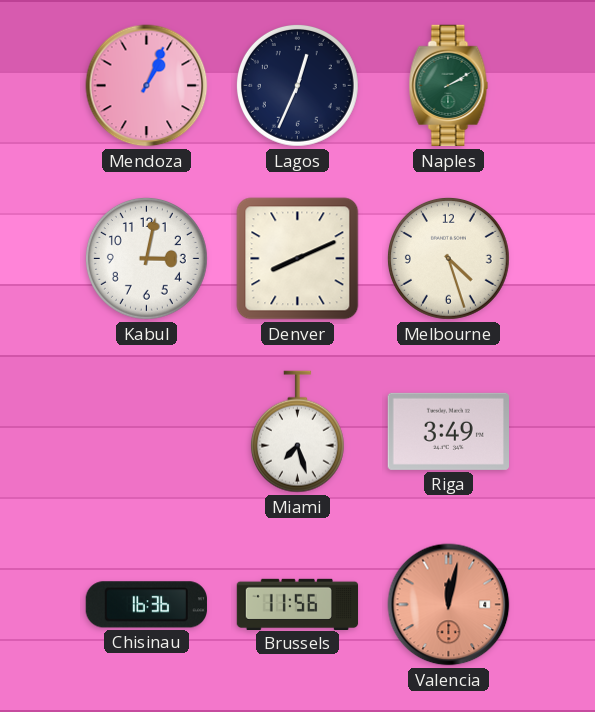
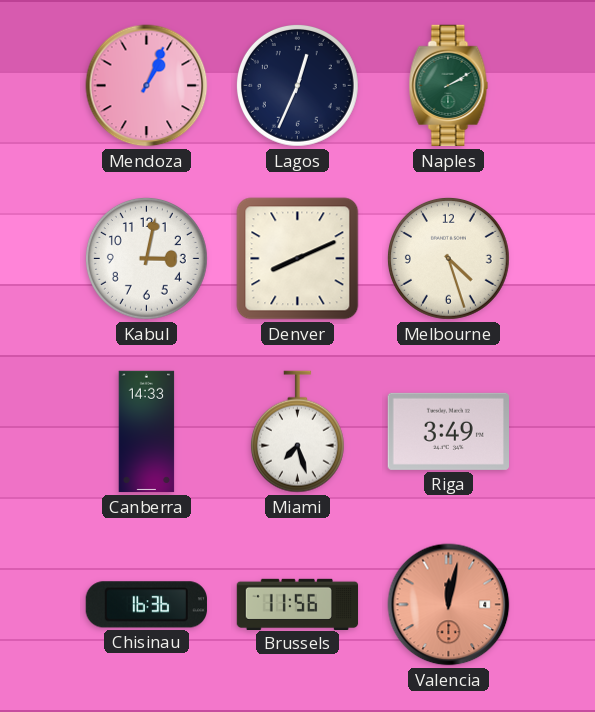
Canberra: none -> 14:33 (147, 432)
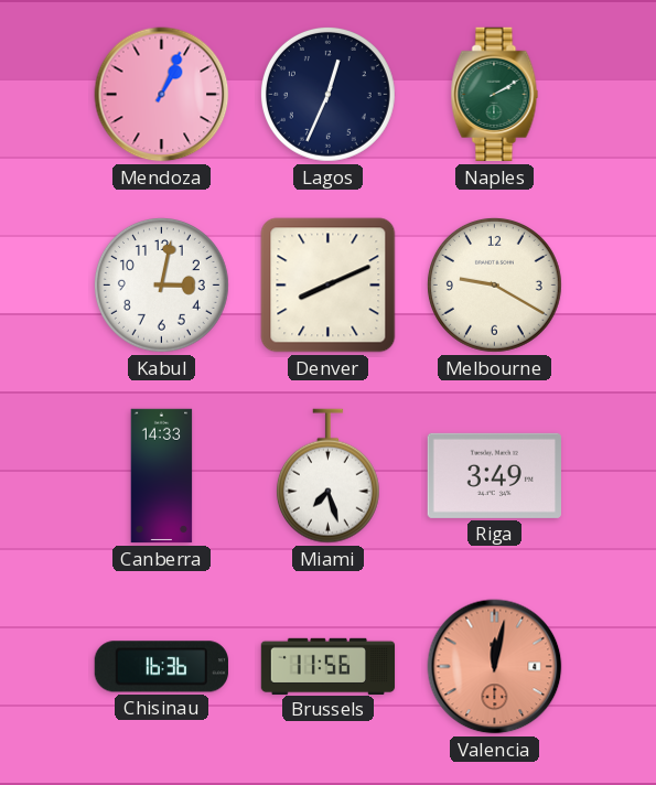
Melbourne: 4:27 -> 9:20 (494, 284)
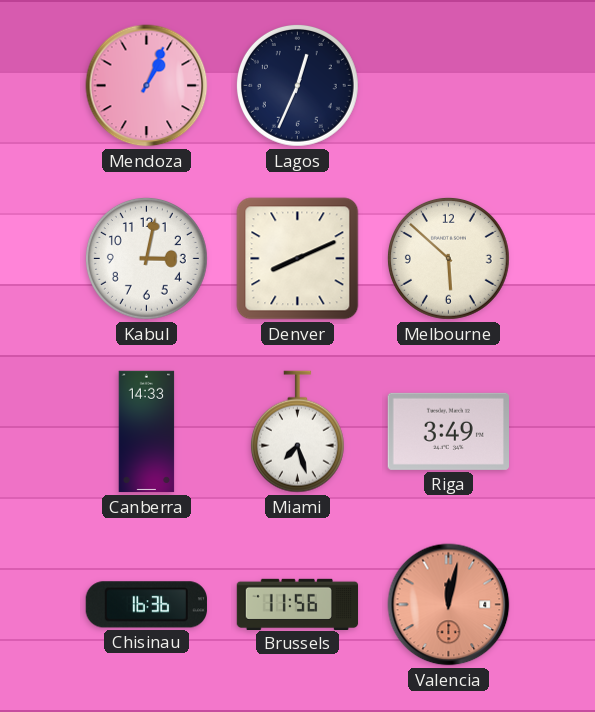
Naples: 2:10 -> none (495, 95)
Melbourne: 9:20 -> 5:52 (448, 258)
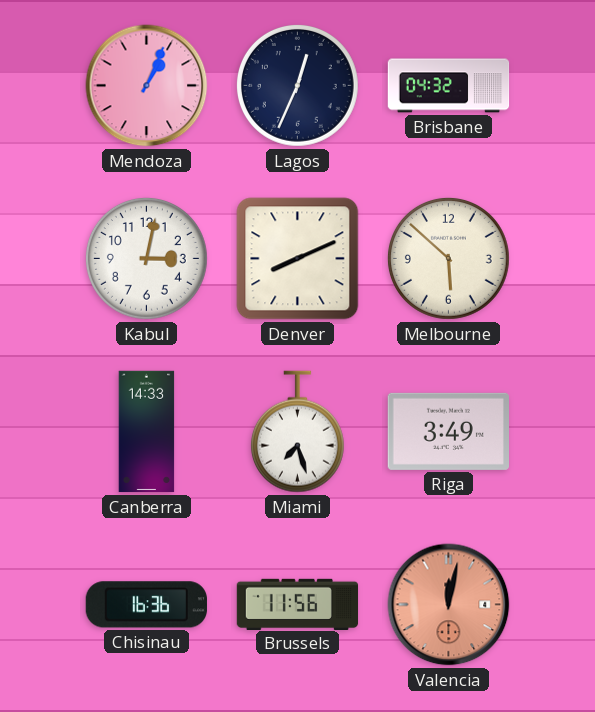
Brisbane: none -> 04:32 (449, 86)
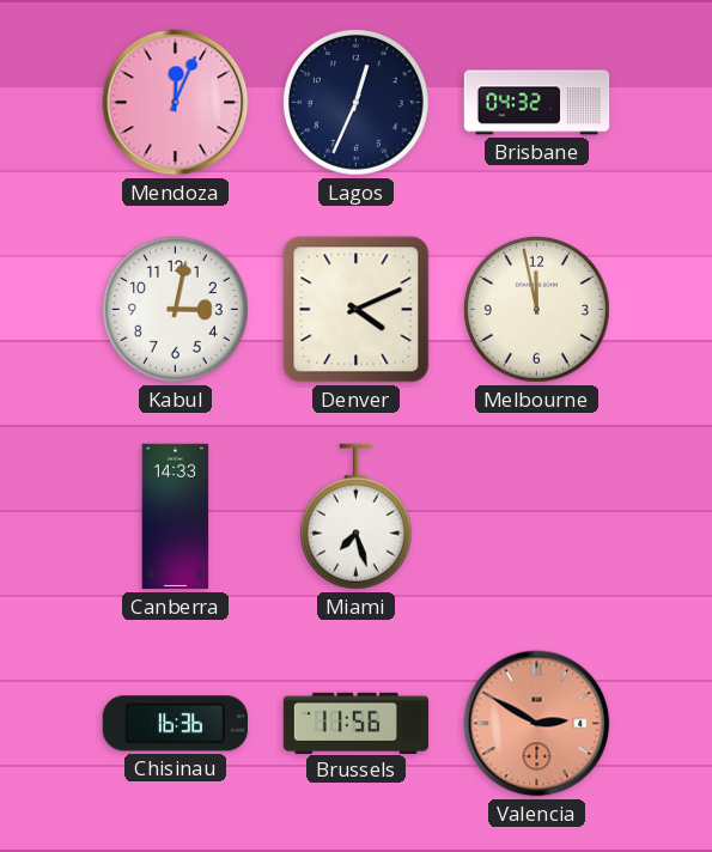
Mendoza: 1:04 -> 12:04 (176, 103)
Denver: 8:11 -> 4:11 (357, 310)
Melbourne: 5:52 -> 11:58 (536, 309)
Riga: 3:49 -> none (448, 431)
Valencia: 12:02 -> 2:50 (537, 724)
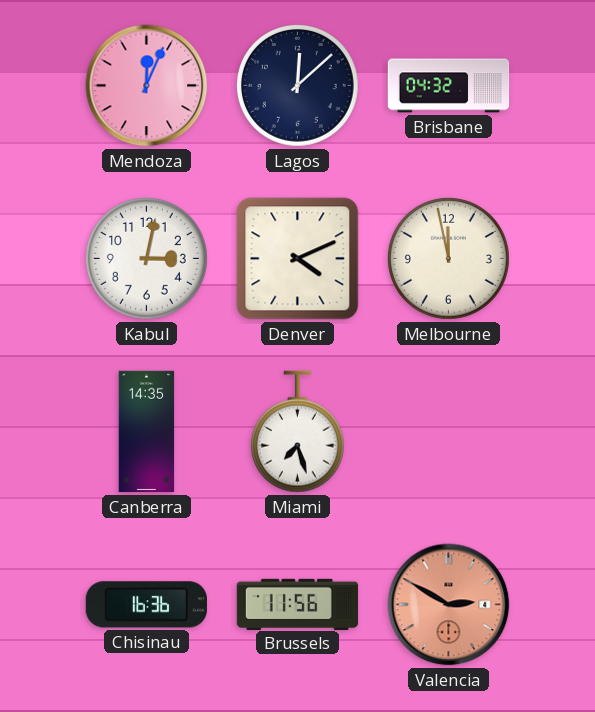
Lagos: 12:34 -> 12:08 (297, 85)
Canberra: 14:33 -> 14:35 (147, 432)
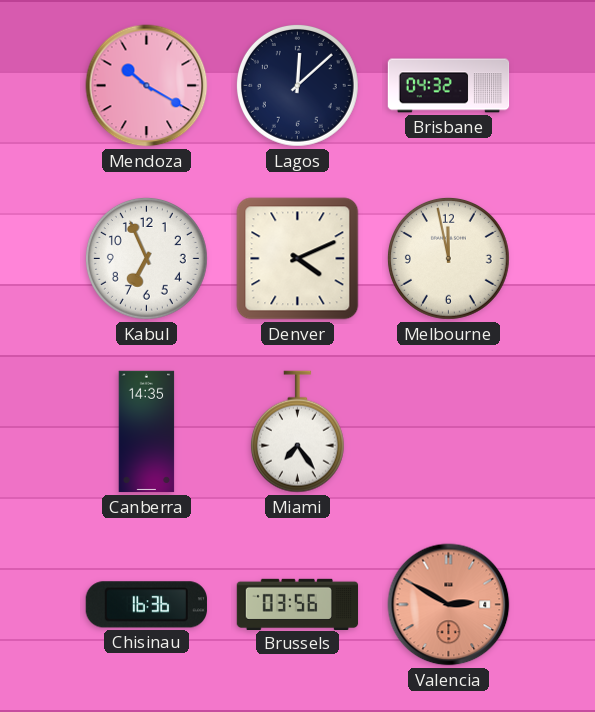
Mendoza: 12:04 -> 10:20 (147, 86)
Kabul: 3:02 -> 6:56 (146, 258)
Miami: 7:27 -> 7:24 (297, 432)
Brussels: 11:56 -> 03:56 (298, 604)
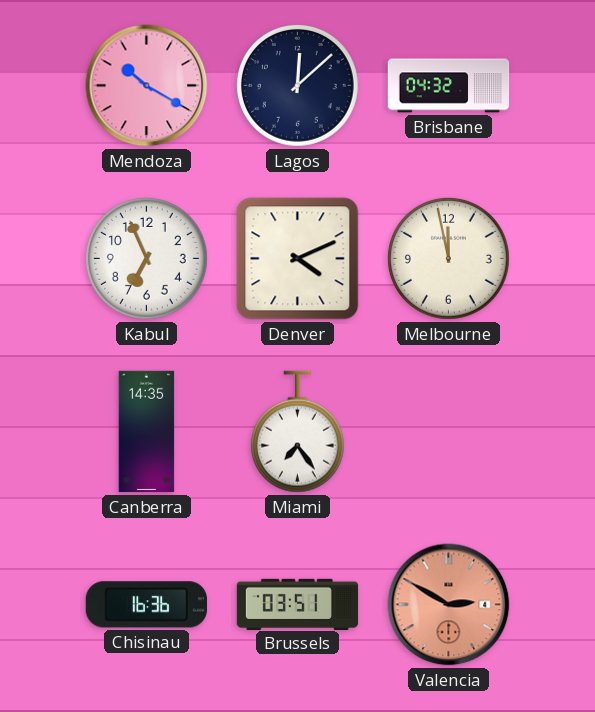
Brussels: 03:56 -> 03:51 (298, 604)
